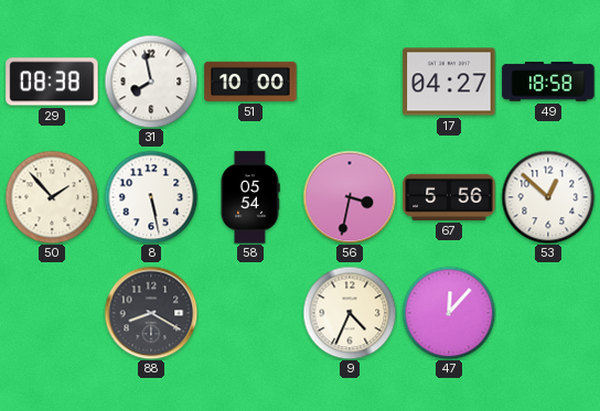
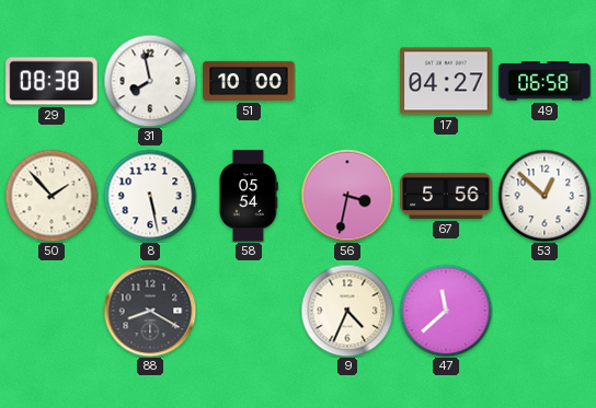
49: 18:58 -> 06:58 (545, 81)
47: 12:07 -> 11:38 (446, 311)
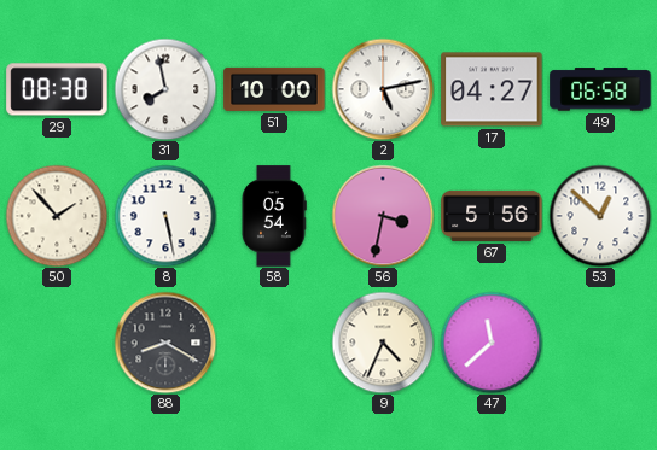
2: none -> 5:13 (383, 89)
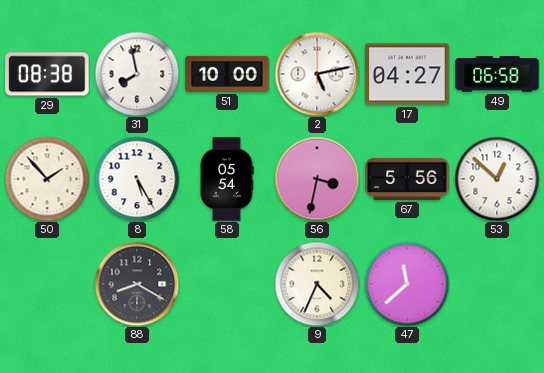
8: 5:28 -> 5:25 (137, 179)
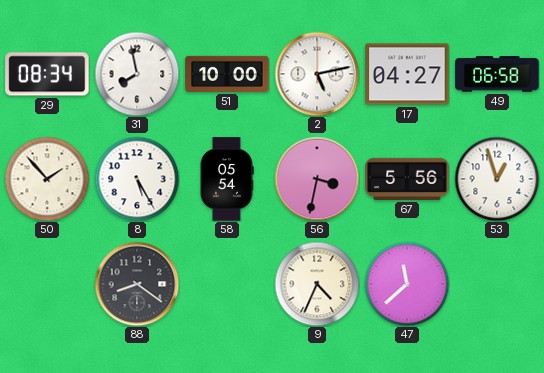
29: 08:38 -> 08:34 (47, 74)
53: 12:52 -> 12:57 (497, 179)
88: 8:20 -> 8:21 (137, 284)
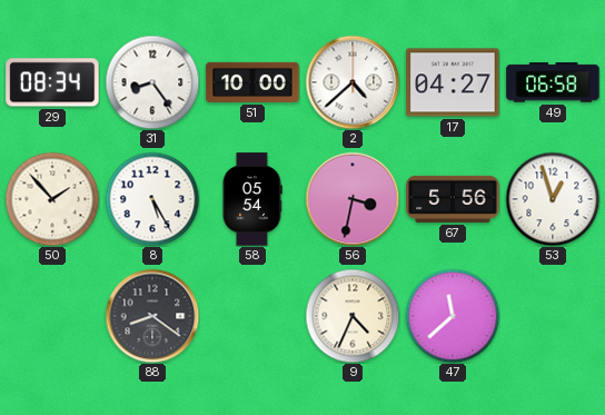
31: 7:58 -> 8:24 (152, 82)
2: 5:13 -> 4:38 (353, 82)
